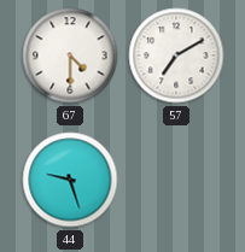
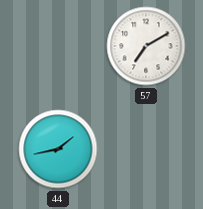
67: 4:30 -> none (70, 55)
44: 9:27 -> 1:43 (58, 149)
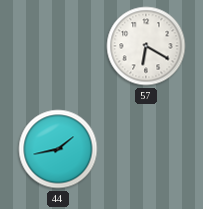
57: 7:10 -> 6:20 (146, 46)
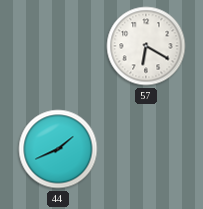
44: 1:43 -> 1:41 (58, 149)
